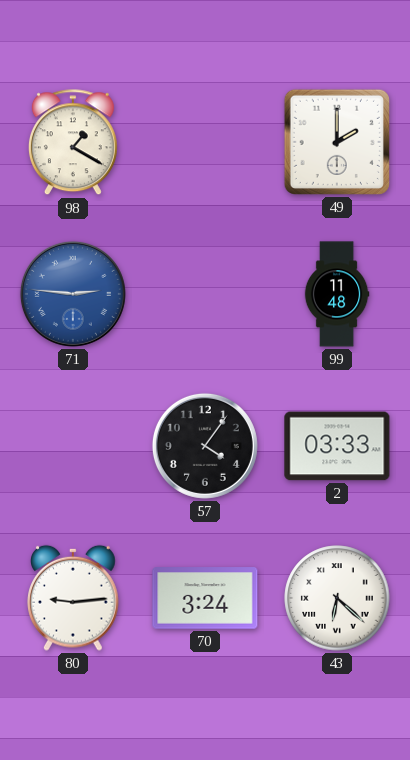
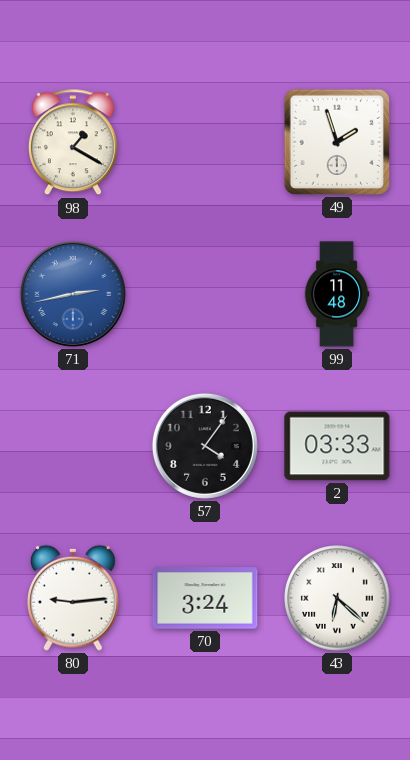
49: 2:00 -> 1:57 (337, 142)
71: 2:46 -> 2:43 (73, 294)
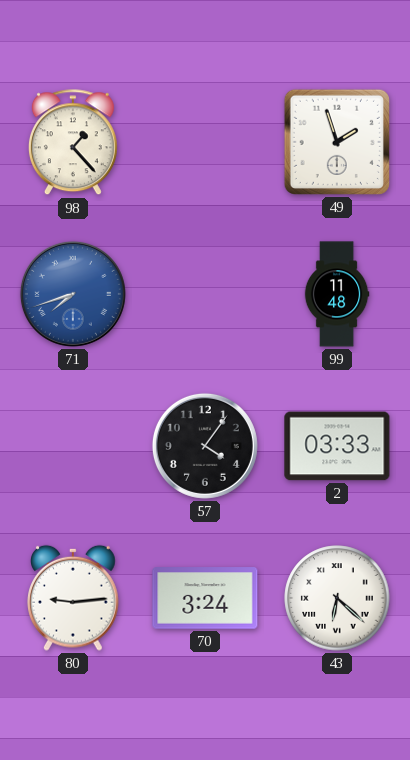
98: 1:20 -> 1:23 (73, 143)
71: 2:43 -> 7:42 (73, 294)
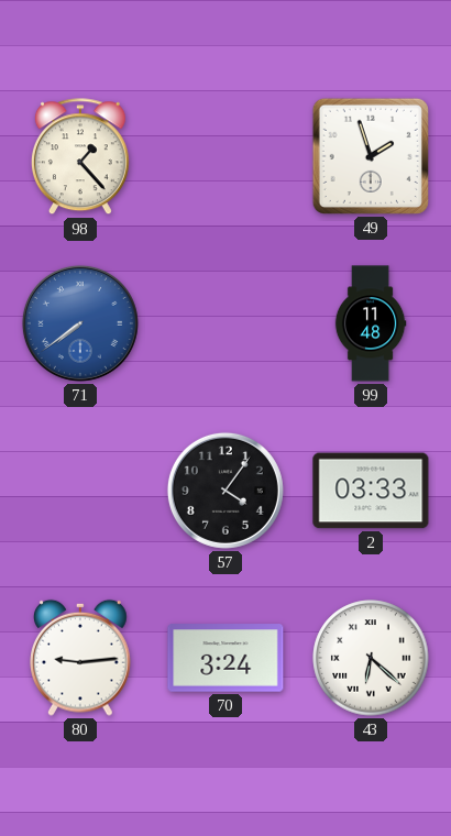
71: 7:42 -> 7:39 (80, 323)
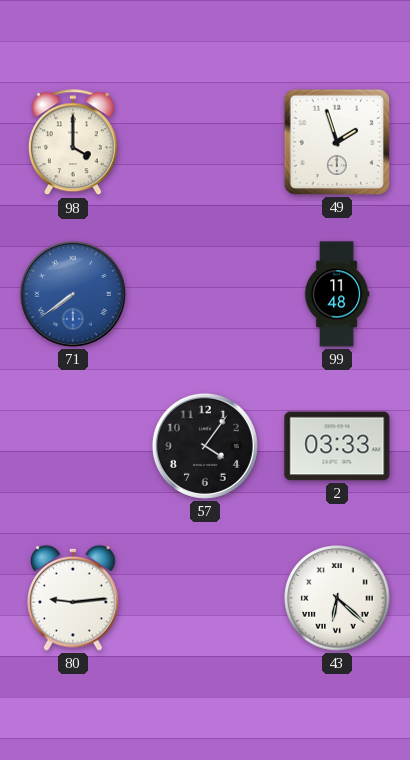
98: 1:23 -> 4:00 (73, 143)
70: 3:24 -> none (226, 658)
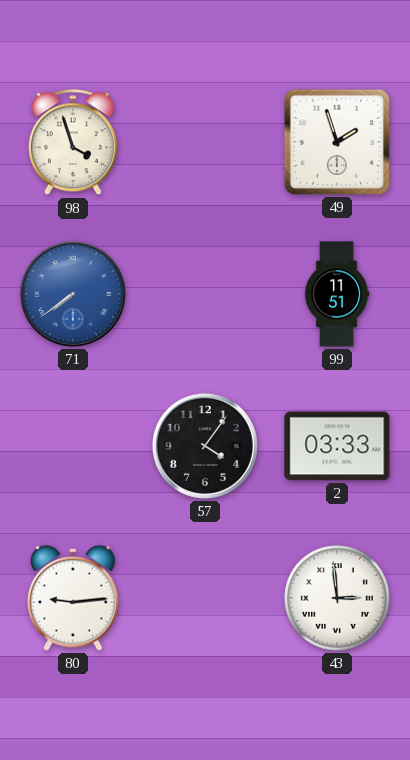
98: 4:00 -> 3:57 (73, 143)
99: 11:48 -> 11:51 (337, 294)
43: 6:22 -> 2:59 (337, 598)
